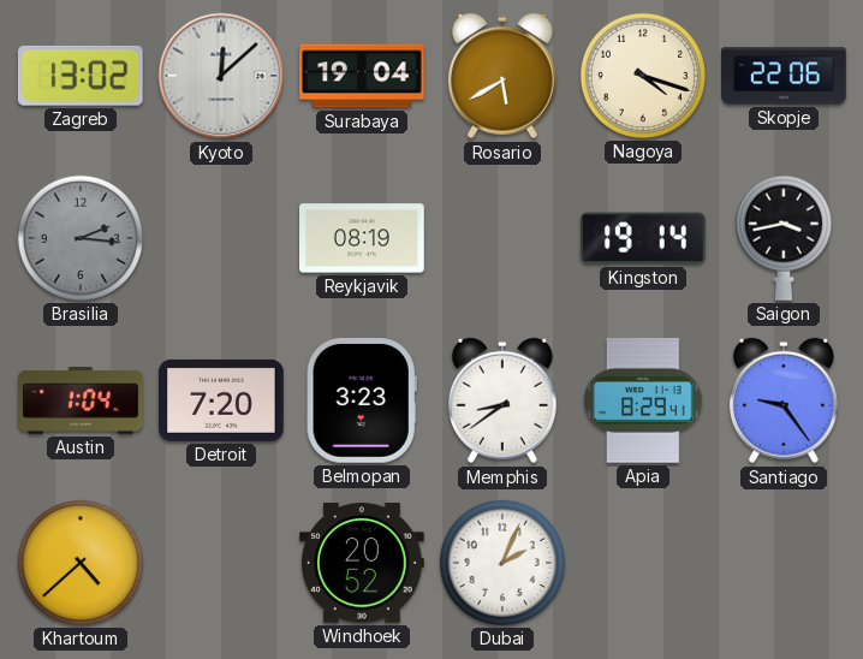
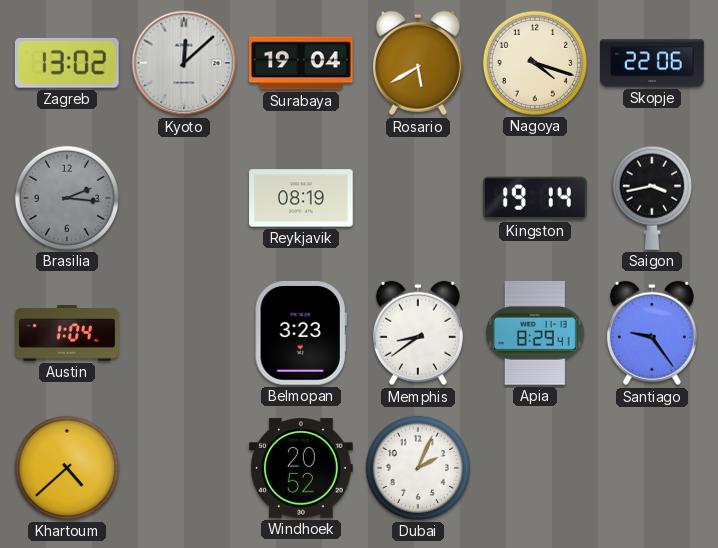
Detroit: 7:20 -> none (221, 400)
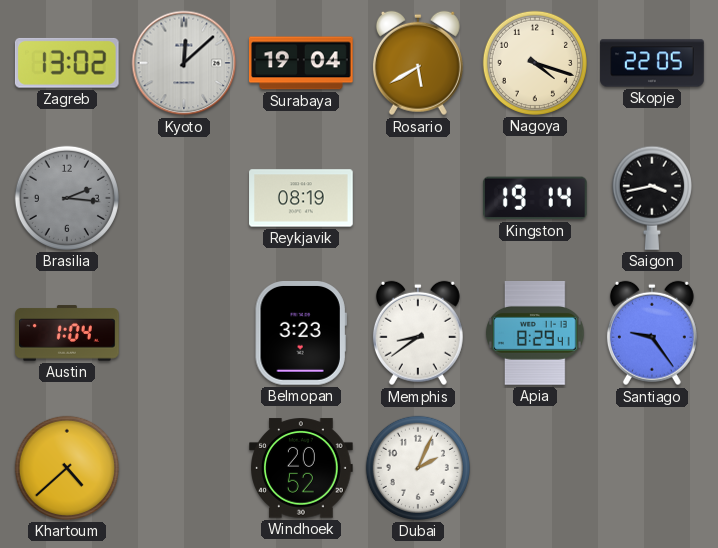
Skopje: 22:06 -> 22:05 (652, 63)
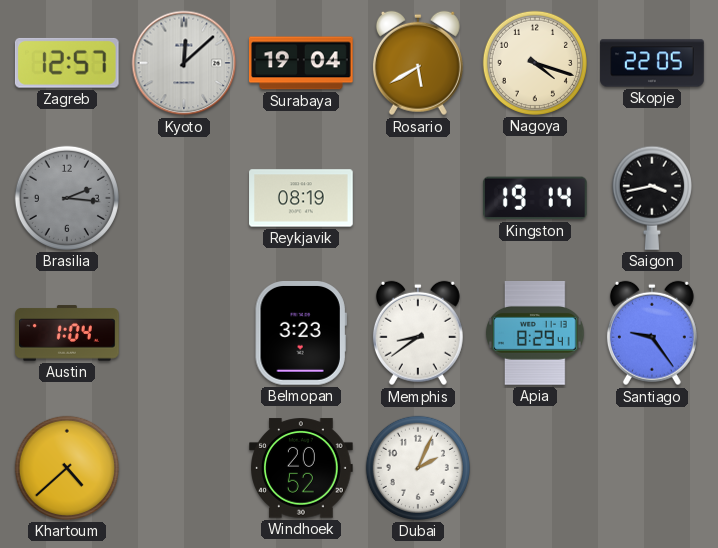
Zagreb: 13:02 -> 12:57 (67, 63)
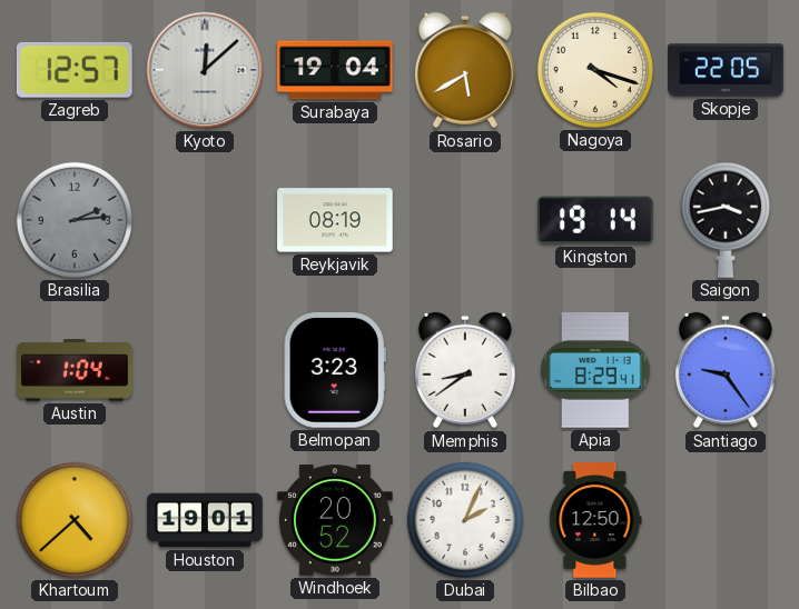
Brasilia: 2:16 -> 2:14 (75, 220)
Houston: none -> 19:01 (205, 520)
Bilbao: none -> 12:50 (595, 520)
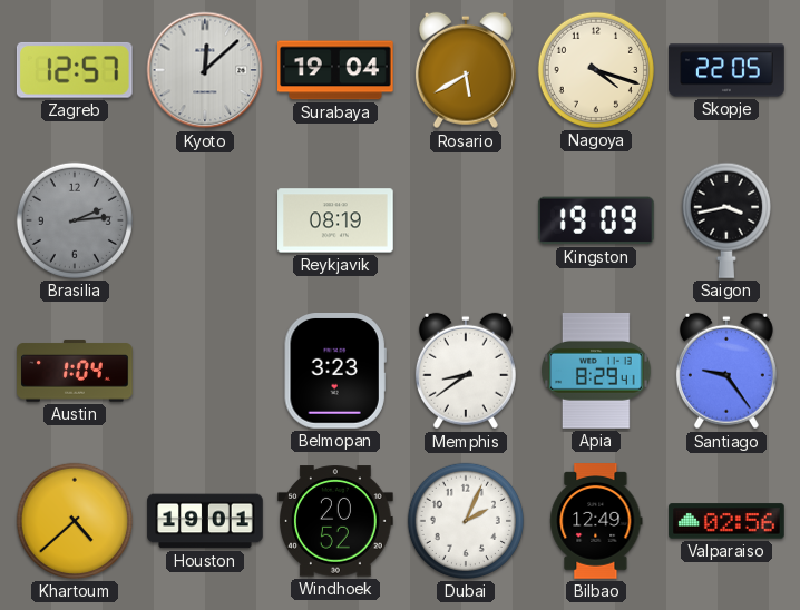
Kingston: 19:14 -> 19:09 (596, 220)
Bilbao: 12:50 -> 12:49 (596, 521)
Valparaiso: none -> 02:56 (726, 521)
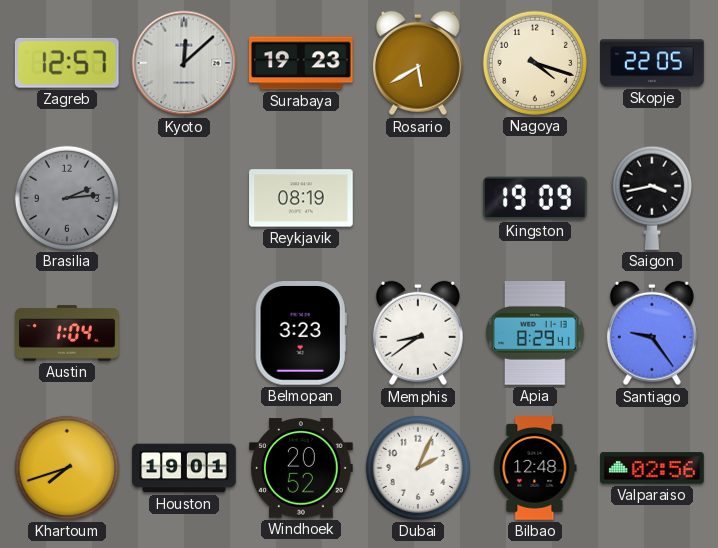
Surabaya: 19:04 -> 19:23 (301, 63)
Khartoum: 4:38 -> 7:42 (67, 468)
Bilbao: 12:49 -> 12:48 (535, 468)
